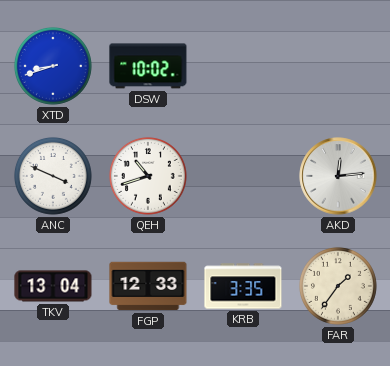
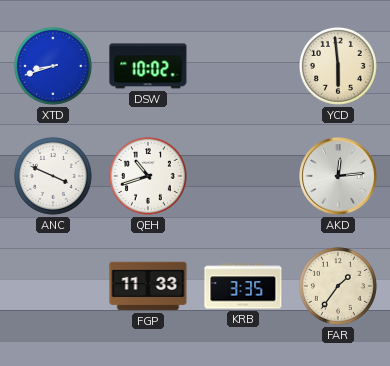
YCD: none -> 5:59 (338, 66)
TKV: 13:04 -> none (53, 286)
FGP: 12:33 -> 11:33 (148, 286)
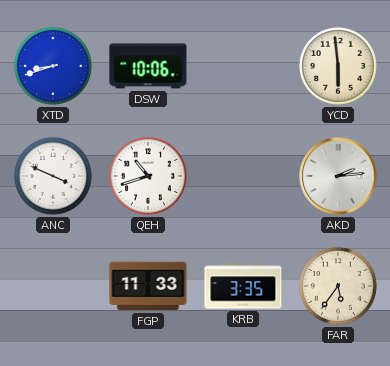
DSW: 10:02 -> 10:06 (148, 66)
AKD: 12:14 -> 2:14 (338, 176)
FAR: 1:36 -> 5:36 (338, 286)
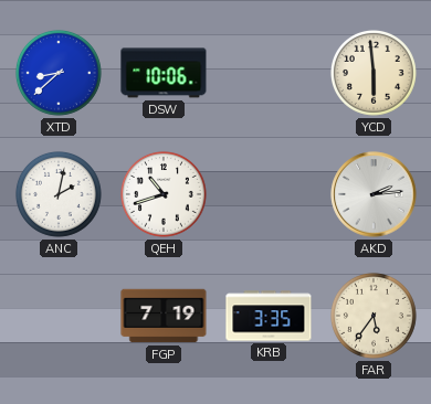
XTD: 8:42 -> 8:38 (59, 73)
ANC: 3:49 -> 2:02 (59, 194)
FGP: 11:33 -> 7:19 (164, 316)
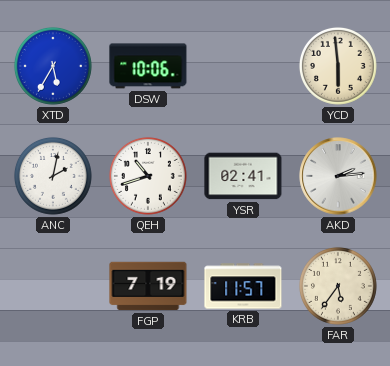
XTD: 8:38 -> 5:35 (53, 66)
YSR: none -> 02:41 (243, 176)
KRB: 3:35 -> 11:57 (243, 286)
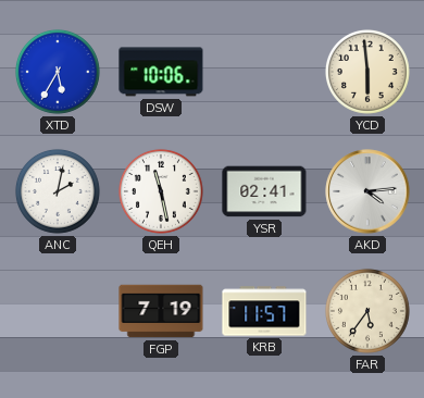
QEH: 10:42 -> 11:28 (161, 191)
AKD: 2:14 -> 4:14 (367, 191)
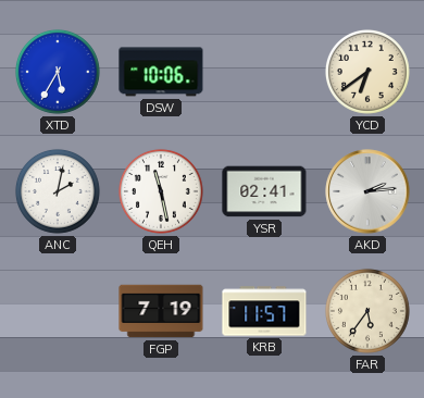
YCD: 5:59 -> 6:39 (367, 72)
AKD: 4:14 -> 2:14 (367, 191)
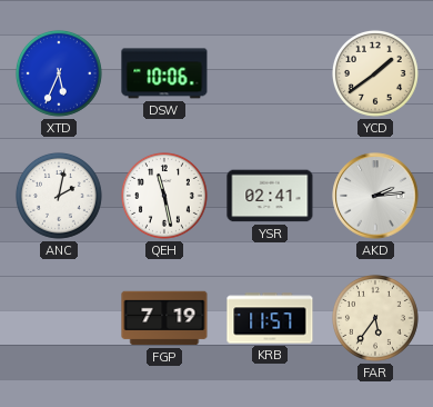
XTD: 5:35 -> 5:34 (59, 73)
YCD: 6:39 -> 1:39 (375, 73)
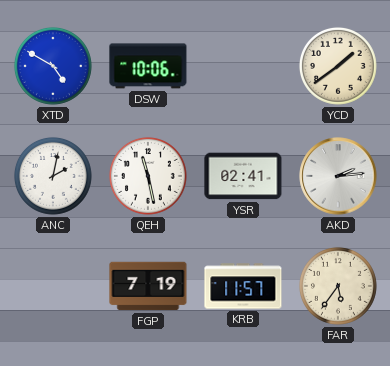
XTD: 5:34 -> 4:50 (53, 66)
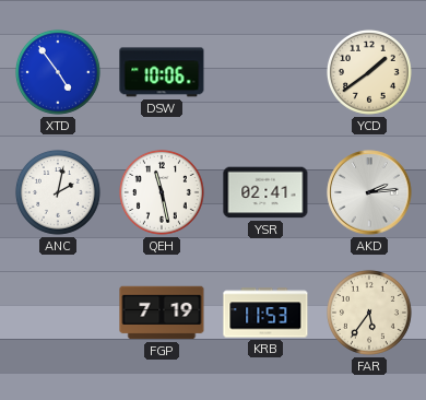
XTD: 4:50 -> 4:54 (58, 72)
KRB: 11:57 -> 11:53 (265, 313)
